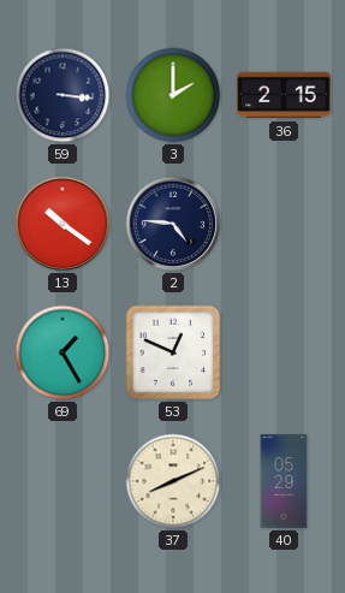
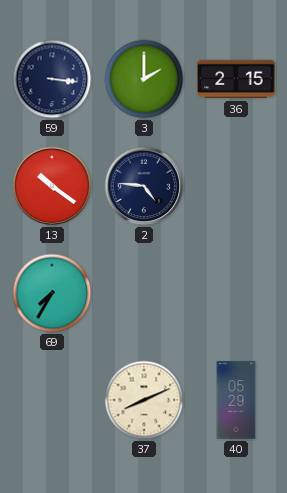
69: 1:25 -> 7:35 (52, 293)
53: 12:49 -> none (173, 352)
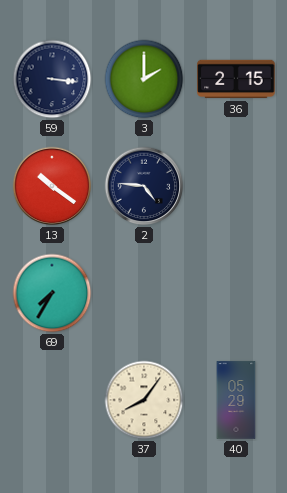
37: 8:11 -> 8:06 (144, 400)
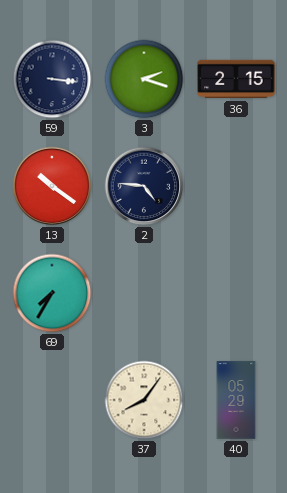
3: 2:00 -> 2:18 (144, 79)
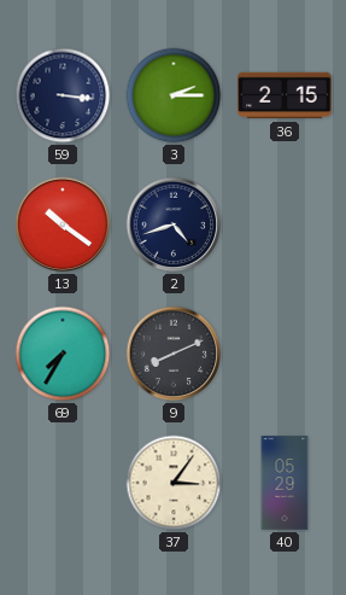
3: 2:18 -> 2:15 (174, 95)
2: 4:46 -> 4:42 (174, 224)
9: none -> 8:11 (174, 354)
37: 8:06 -> 3:06 (174, 483)
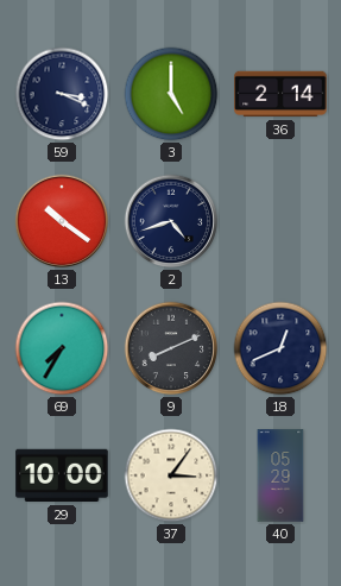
59: 3:16 -> 3:19 (62, 94)
3: 2:15 -> 5:00 (171, 94)
36: 2:15 -> 2:14 (280, 94)
18: none -> 12:41 (280, 348)
29: none -> 10:00 (62, 475)
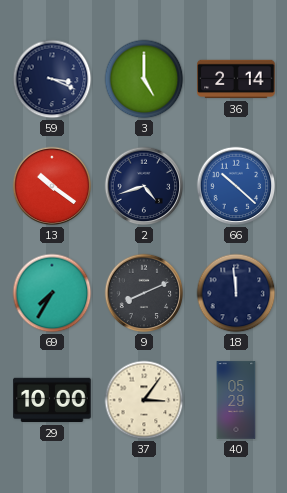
66: none -> 10:22 (236, 186)
18: 12:41 -> 11:59 (236, 293)
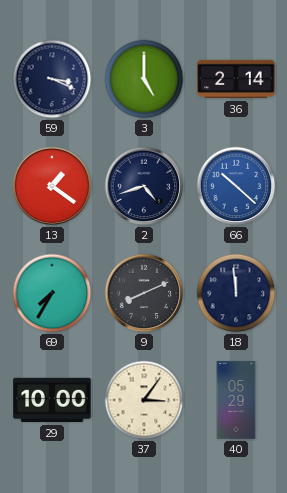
13: 10:21 -> 1:21 (52, 186)
